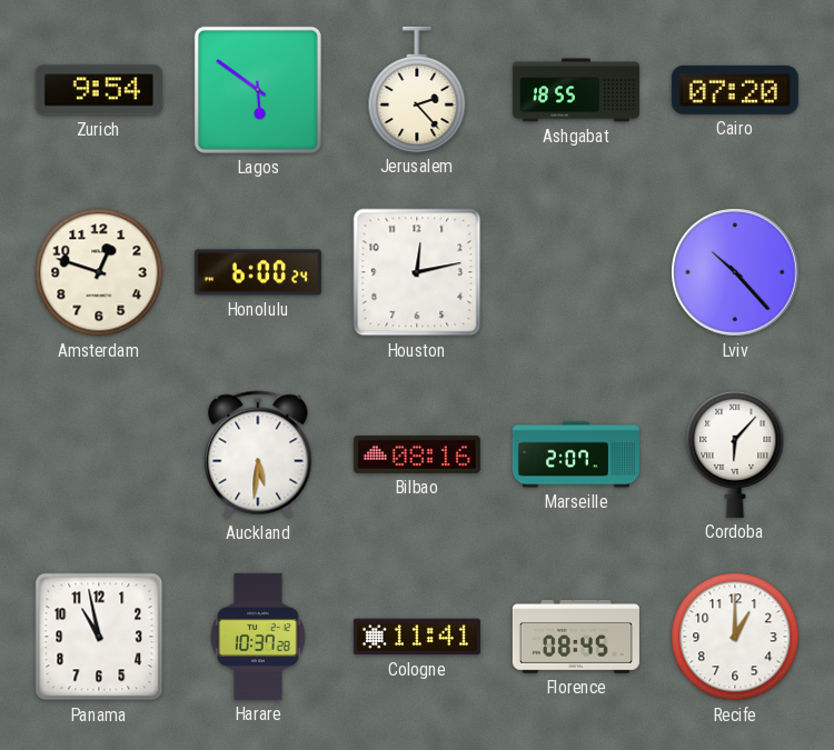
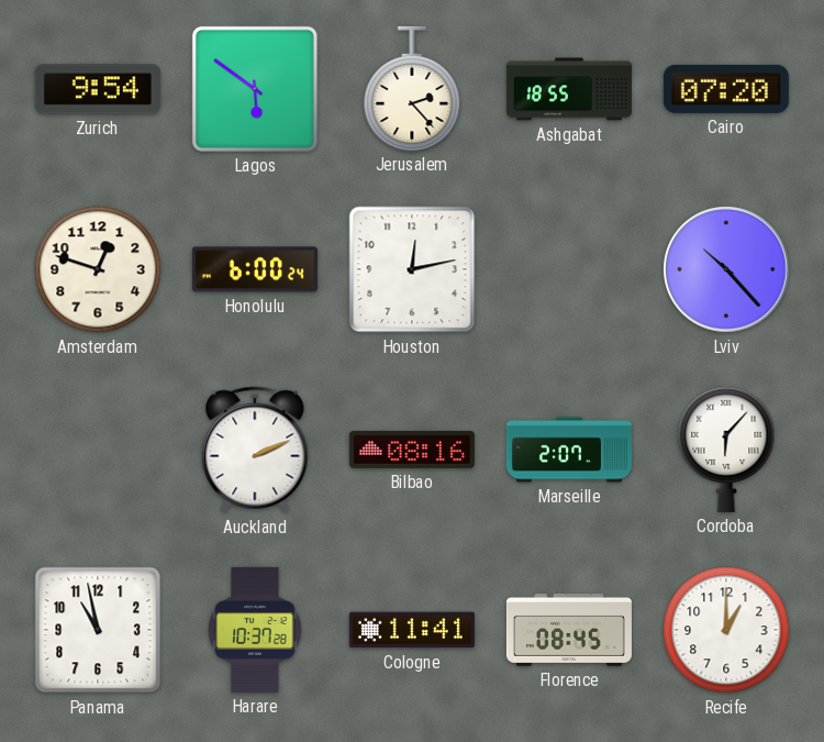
Auckland: 5:31 -> 2:11 (255, 450)
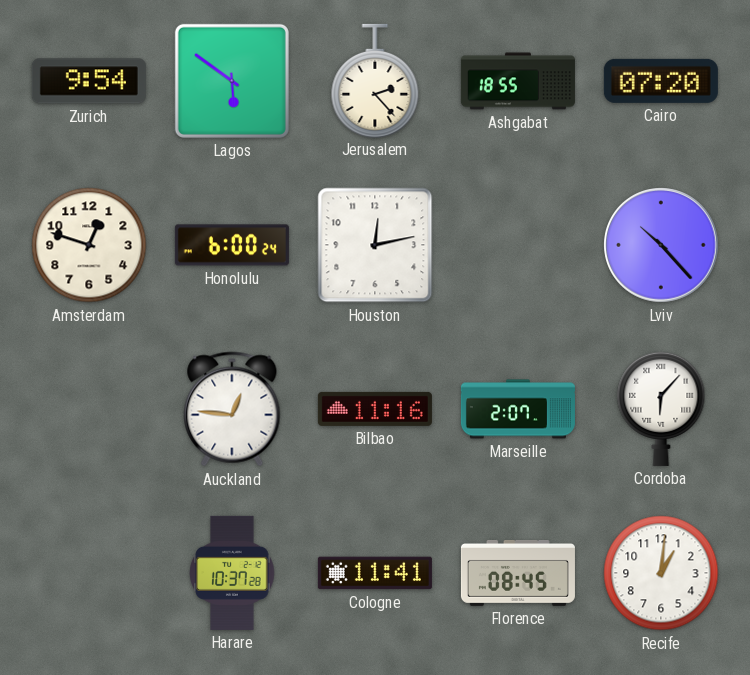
Auckland: 2:11 -> 12:46 (232, 409)
Bilbao: 08:16 -> 11:16 (375, 409)
Panama: 10:58 -> none (98, 630)
Recife: 1:00 -> 1:01 (661, 573)
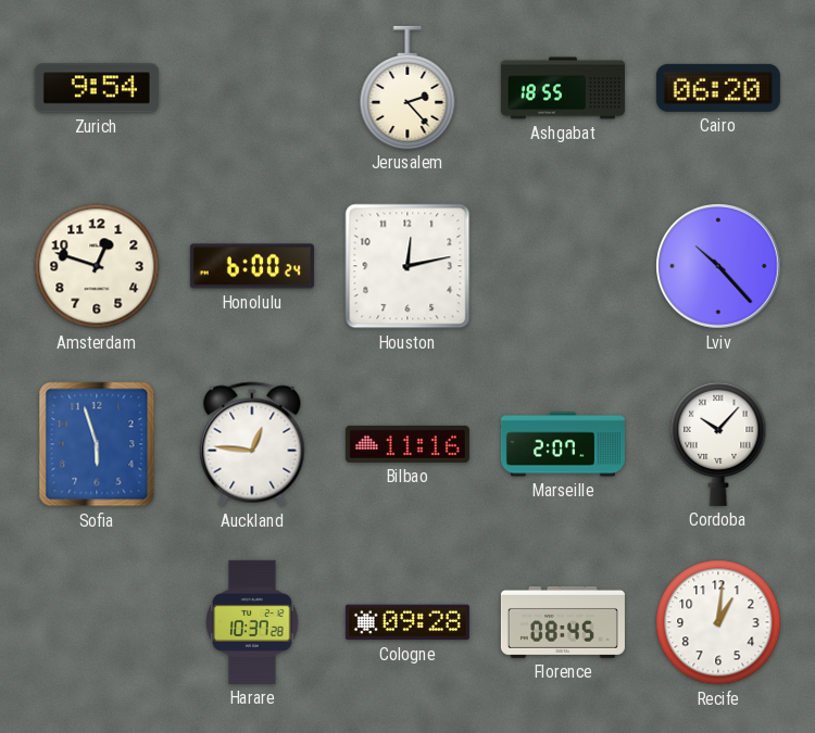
Lagos: 5:51 -> none (232, 81)
Cairo: 07:20 -> 06:20 (718, 88)
Sofia: none -> 5:57 (97, 444)
Cordoba: 6:07 -> 10:07 (718, 444)
Cologne: 11:41 -> 09:28 (407, 622)
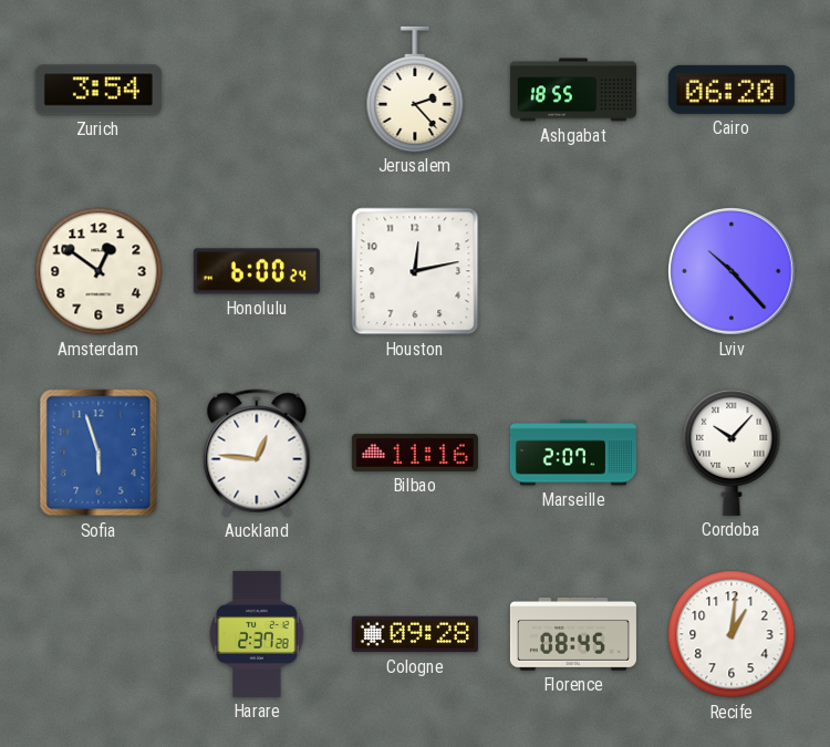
Zurich: 9:54 -> 3:54 (98, 90)
Amsterdam: 12:48 -> 12:51 (98, 271)
Harare: 10:37 -> 2:37 (257, 634)
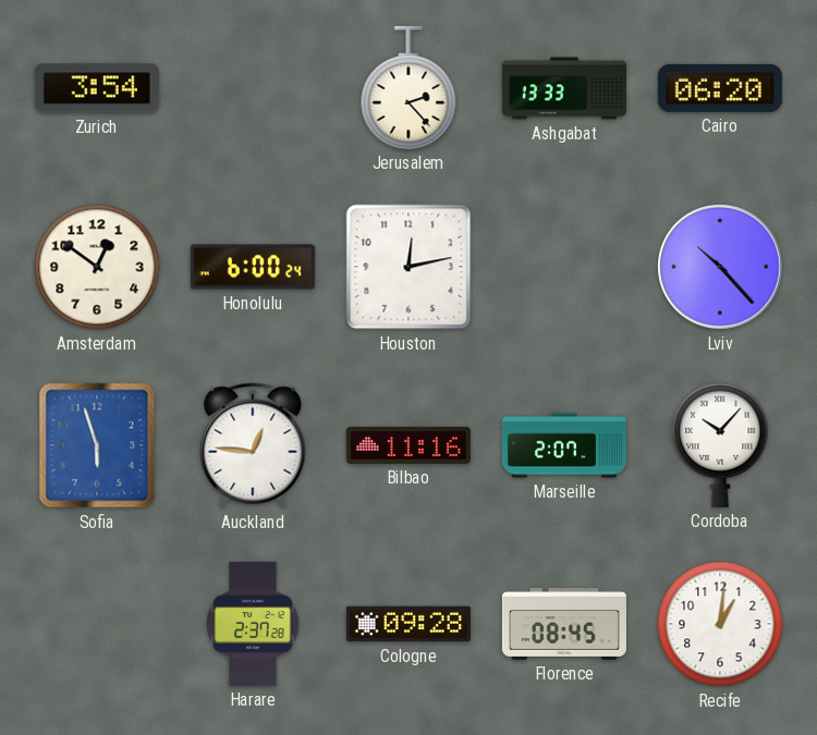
Ashgabat: 18:55 -> 13:33 (564, 88)
